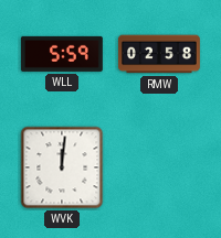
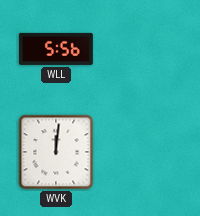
WLL: 5:59 -> 5:56 (56, 49)
RMW: 02:58 -> none (160, 54)
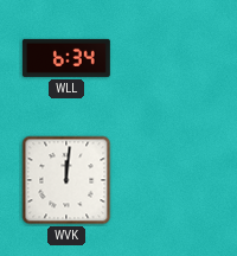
WLL: 5:56 -> 6:34 (66, 58)
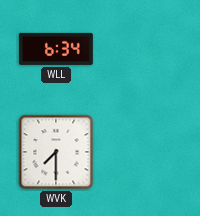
WVK: 12:01 -> 7:30 (56, 152)
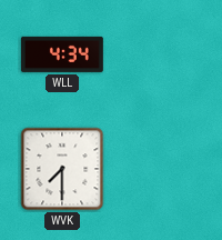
WLL: 6:34 -> 4:34 (62, 54)
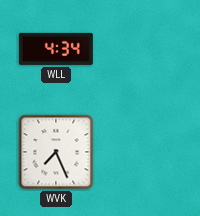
WVK: 7:30 -> 7:26 (56, 152)
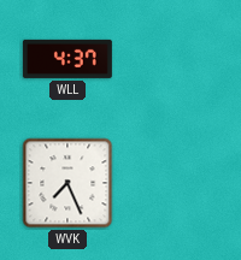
WLL: 4:34 -> 4:37 (67, 59)
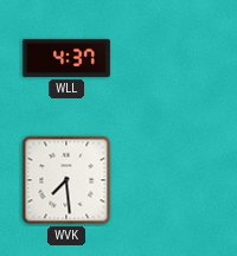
WVK: 7:26 -> 7:29 (66, 180)
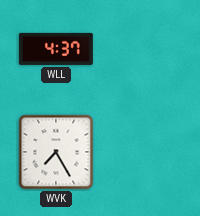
WVK: 7:29 -> 7:25 (56, 152)
